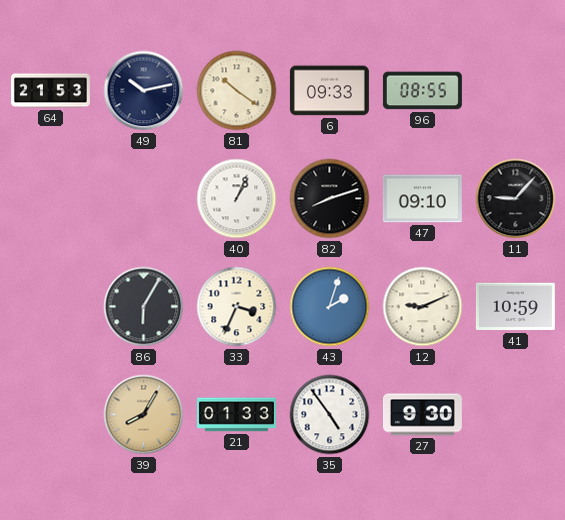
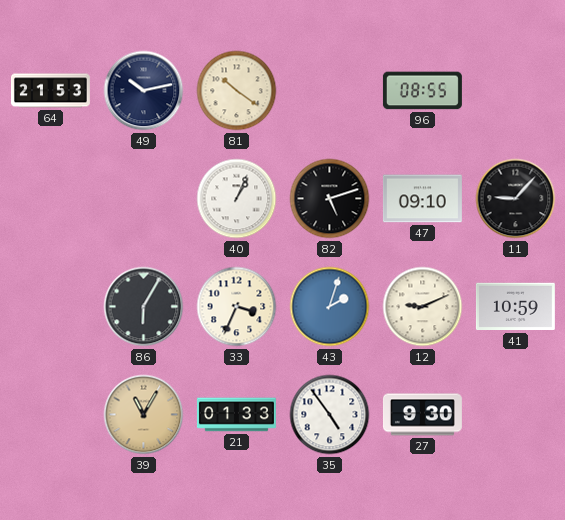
6: 09:33 -> none (329, 91)
82: 8:12 -> 5:12 (330, 199)
39: 8:05 -> 11:05 (144, 415)
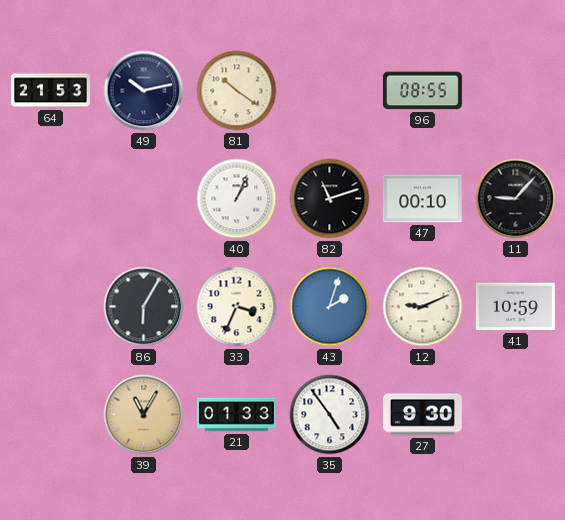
82: 5:12 -> 11:12 (330, 199)
47: 09:10 -> 00:10 (422, 199)
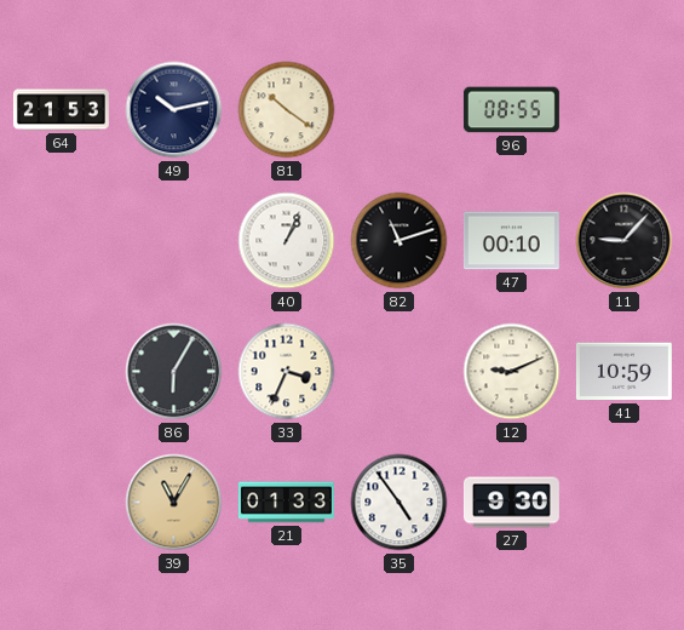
43: 2:03 -> none (330, 307)
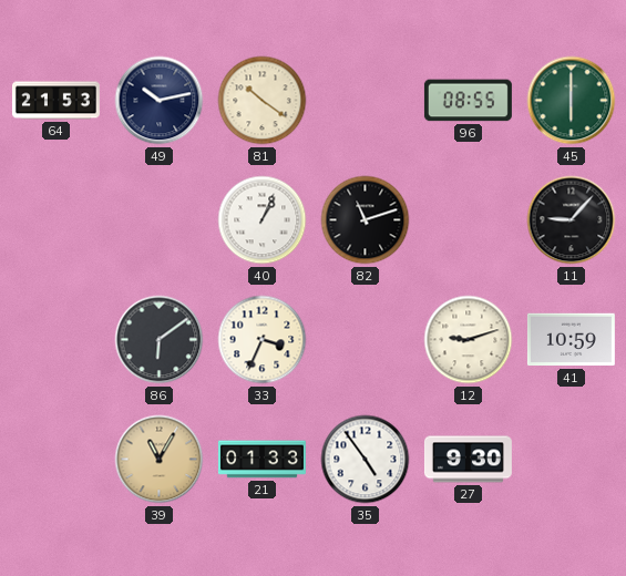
45: none -> 6:00 (572, 101)
47: 00:10 -> none (511, 241)
86: 6:05 -> 6:09 (160, 340)
12: 9:11 -> 9:12 (469, 340)
